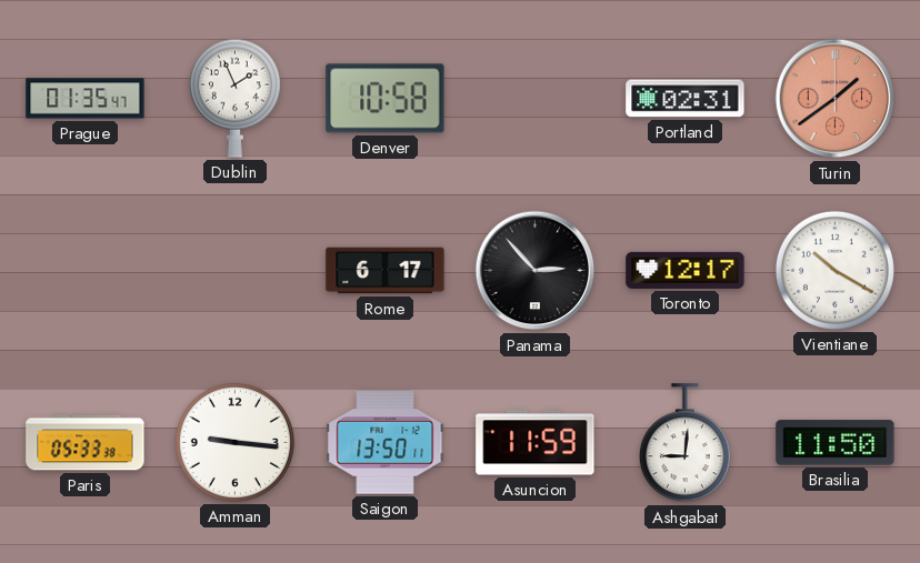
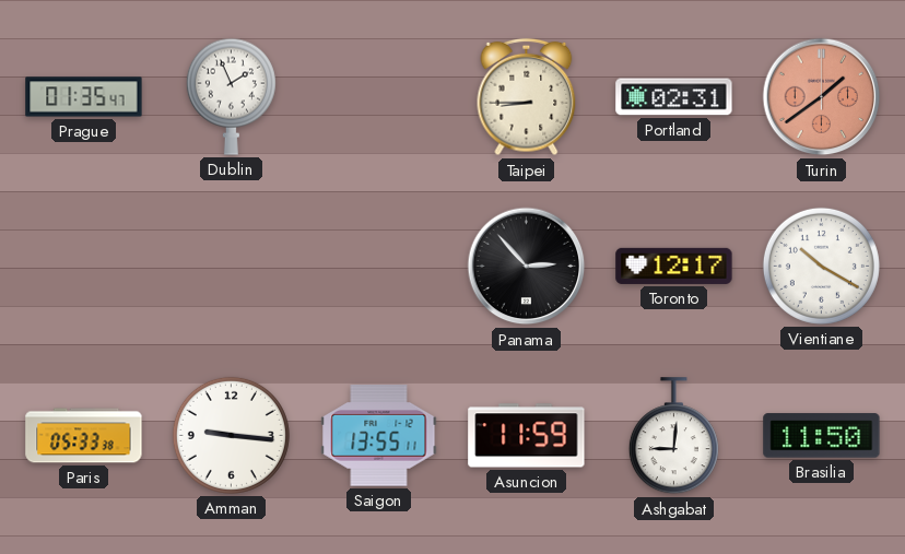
Denver: 10:58 -> none (386, 99)
Taipei: none -> 8:45 (527, 97)
Rome: 6:17 -> none (386, 271)
Saigon: 13:50 -> 13:55 (379, 436)
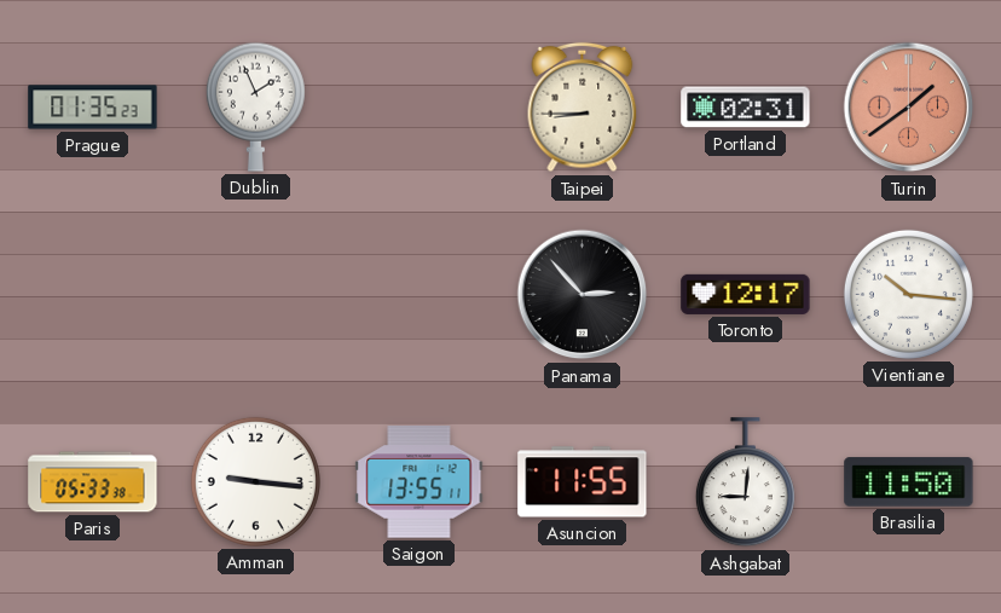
Prague: 01:35:47 -> 01:35:23 (93, 108)
Vientiane: 10:20 -> 10:16 (908, 294)
Asuncion: 11:59 -> 11:55 (583, 482)
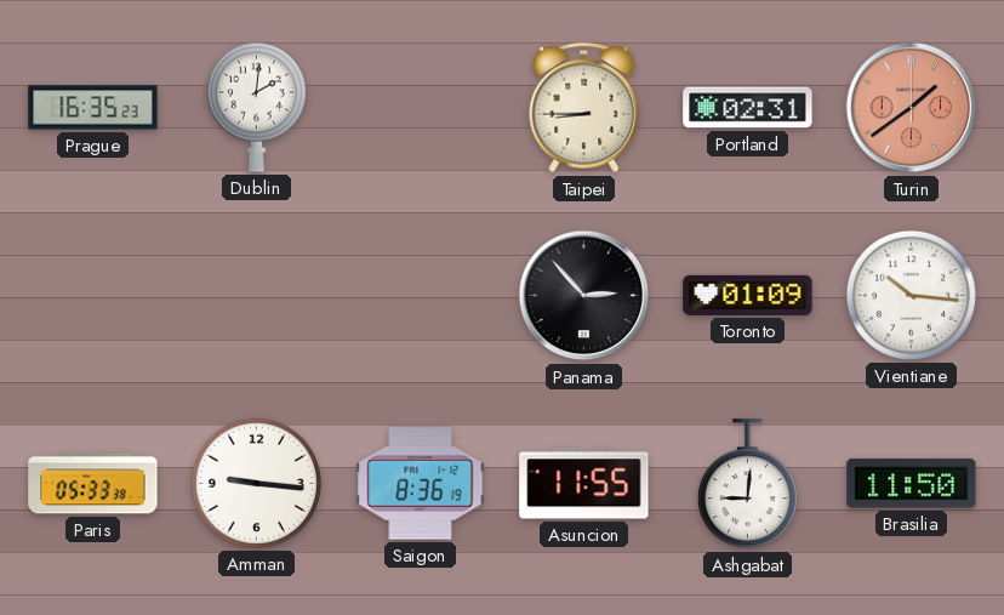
Prague: 01:35 -> 16:35 (93, 108)
Dublin: 1:56 -> 2:01 (256, 107)
Toronto: 12:17 -> 01:09 (748, 295)
Saigon: 13:55 -> 8:36 (421, 484)
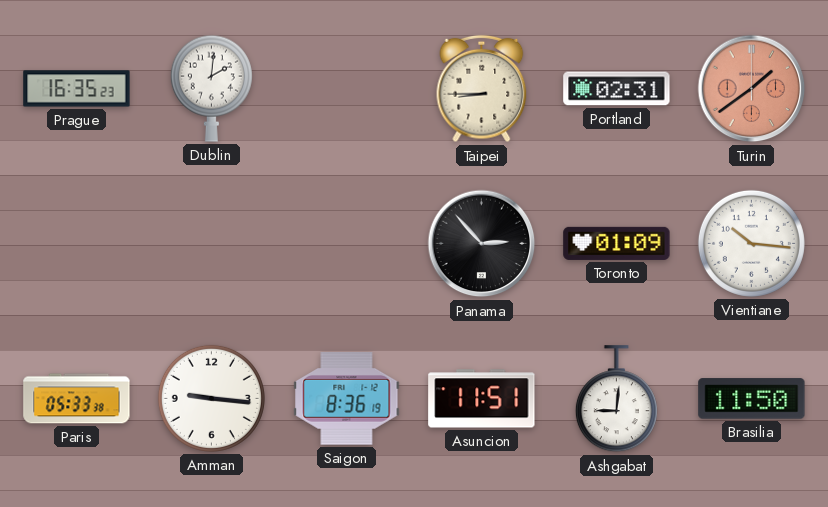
Asuncion: 11:55 -> 11:51 (482, 399)
